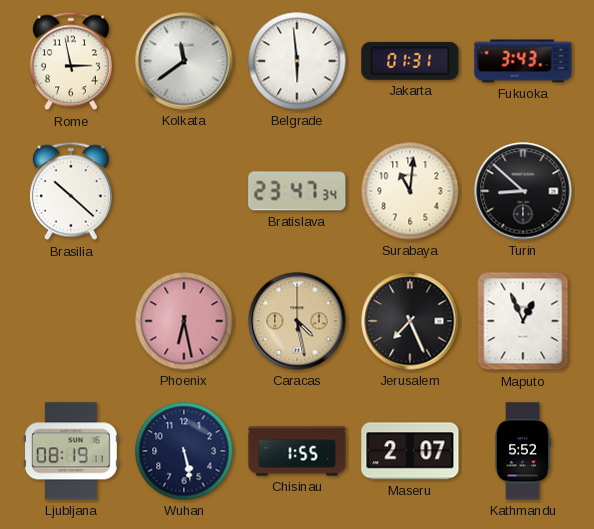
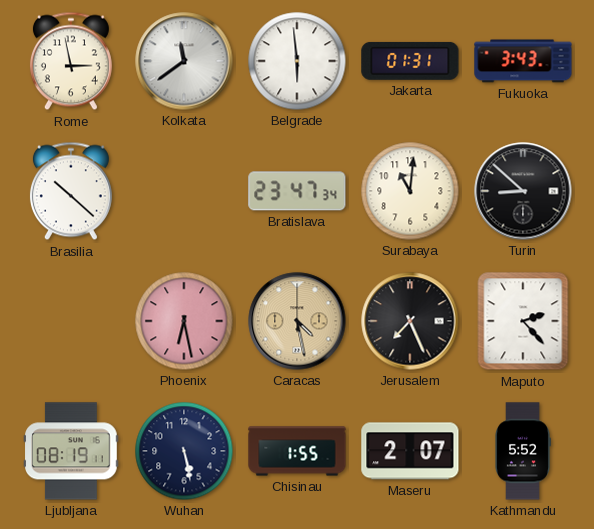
Maputo: 12:56 -> 2:23 (523, 321)
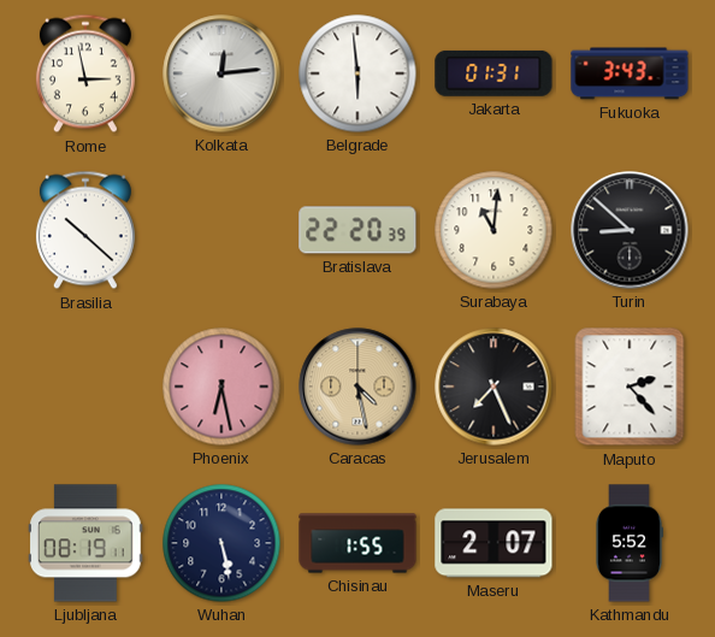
Kolkata: 11:39 -> 12:14 (221, 73)
Bratislava: 23:47 -> 22:20 (357, 230)
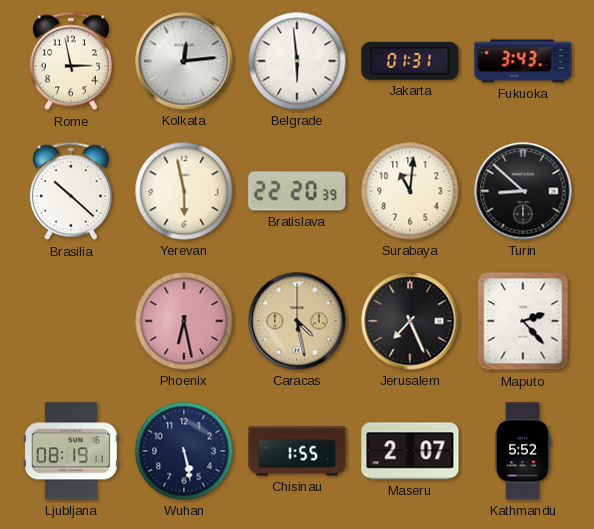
Yerevan: none -> 5:58 (184, 191)
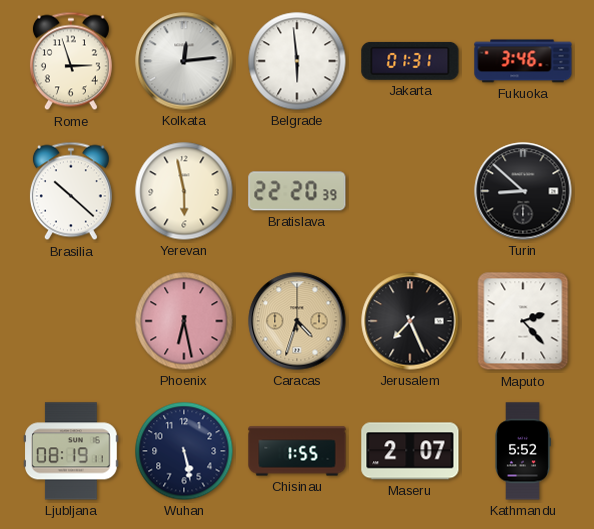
Rome: 2:58 -> 2:57 (71, 61)
Fukuoka: 3:43 -> 3:46 (523, 61)
Surabaya: 11:01 -> none (410, 191)
Caracas: 4:28 -> 4:33 (297, 321)
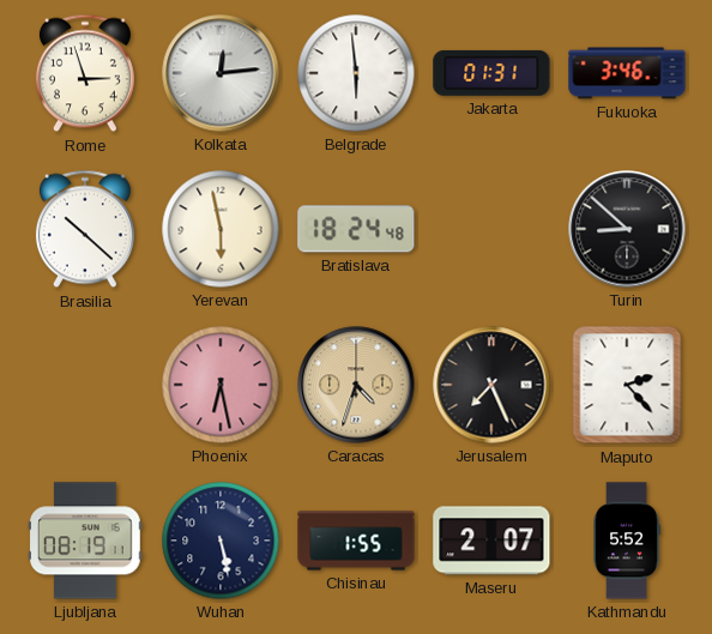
Bratislava: 22:20 -> 18:24 (356, 229)
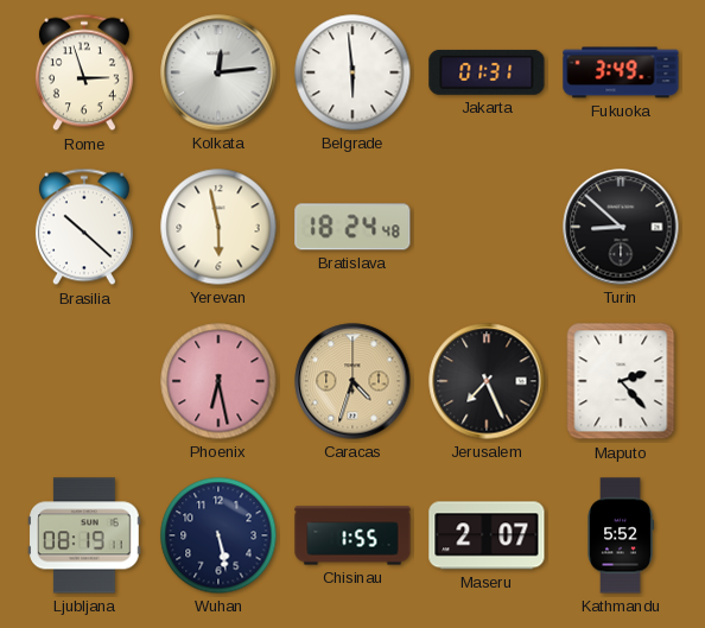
Fukuoka: 3:46 -> 3:49 (621, 72)
